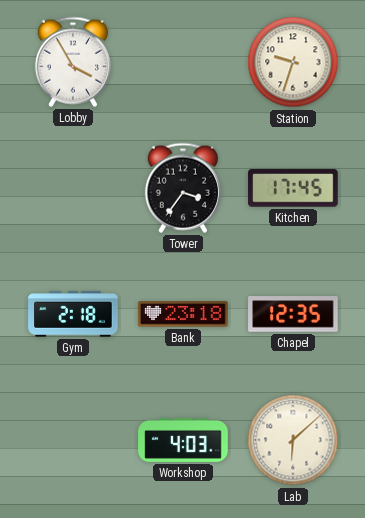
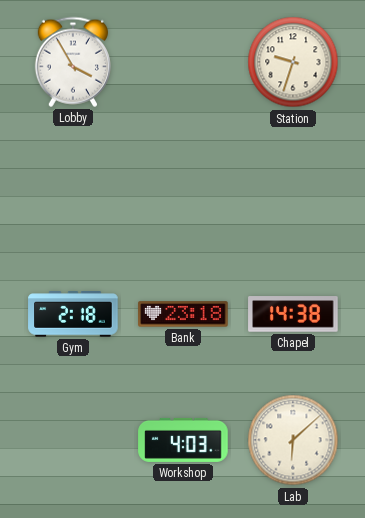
Tower: 3:36 -> none (183, 188)
Kitchen: 17:45 -> none (293, 188)
Chapel: 12:35 -> 14:38 (293, 314)
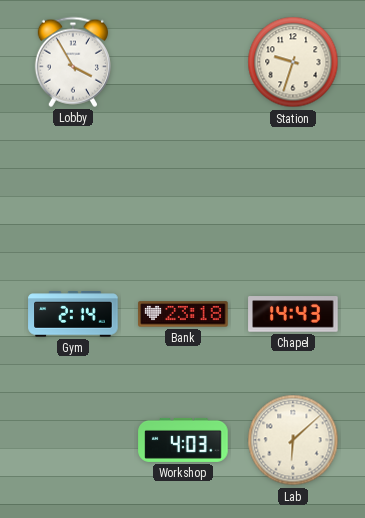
Gym: 2:18 -> 2:14 (73, 314)
Chapel: 14:38 -> 14:43 (293, 314)
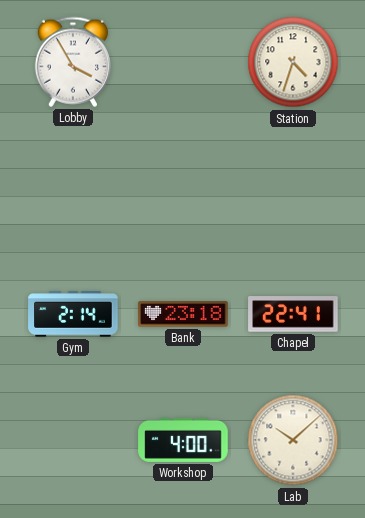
Station: 9:33 -> 4:33 (293, 62)
Chapel: 14:43 -> 22:41 (293, 314)
Workshop: 4:03 -> 4:00 (183, 440)
Lab: 6:08 -> 10:08 (293, 440)
